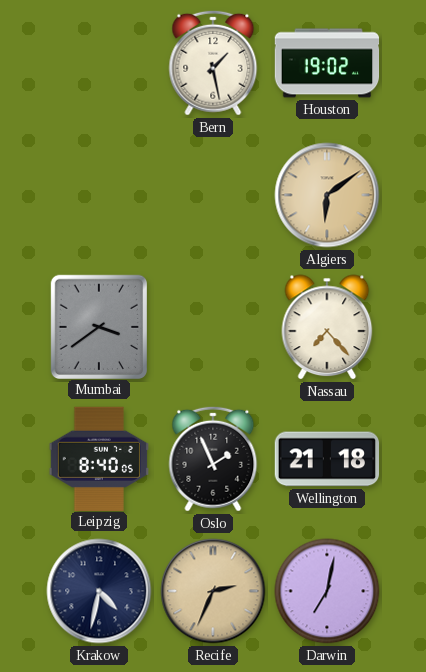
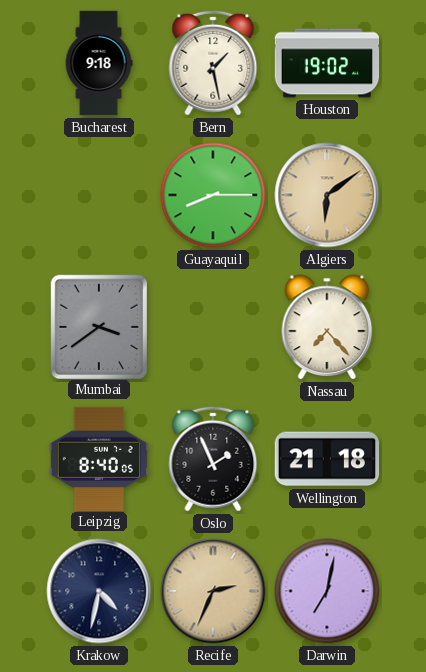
Bucharest: none -> 9:18 (99, 63)
Guayaquil: none -> 8:15 (213, 195)
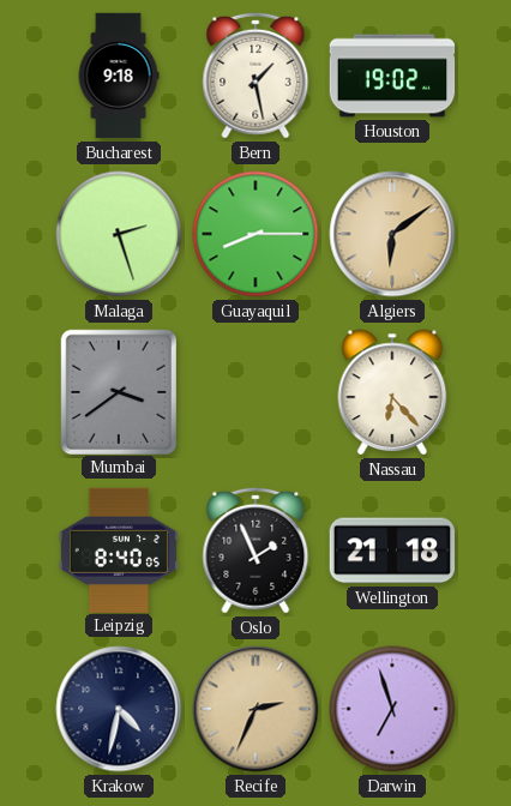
Malaga: none -> 2:27 (119, 234)
Nassau: 7:23 -> 6:23 (392, 392)
Darwin: 7:02 -> 6:57 (392, 709)
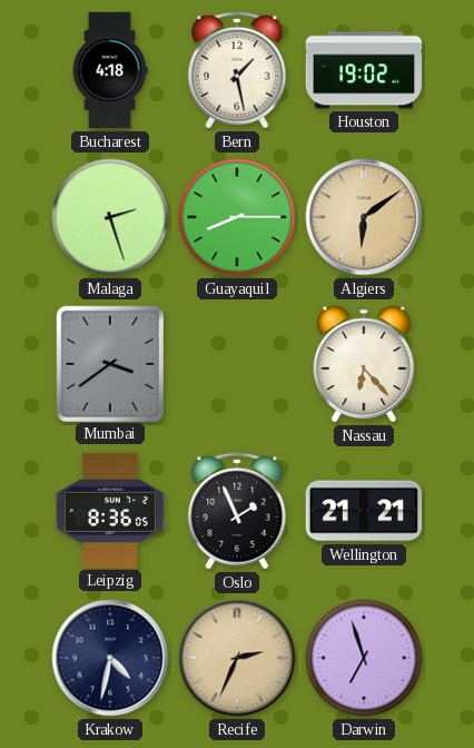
Bucharest: 9:18 -> 4:18 (110, 70)
Leipzig: 8:40 -> 8:36 (110, 510)
Wellington: 21:18 -> 21:21 (364, 511)
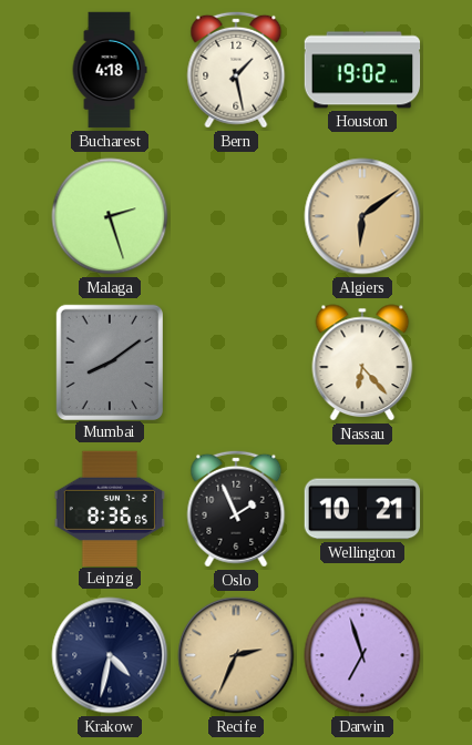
Guayaquil: 8:15 -> none (237, 217)
Mumbai: 3:39 -> 8:09 (109, 361)
Wellington: 21:21 -> 10:21 (362, 509)
